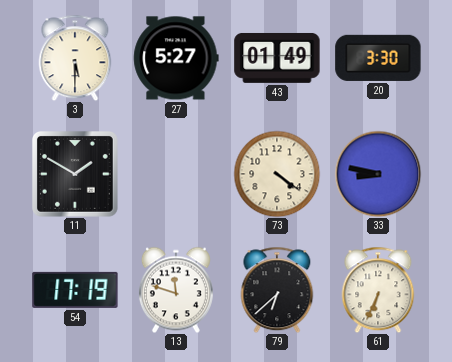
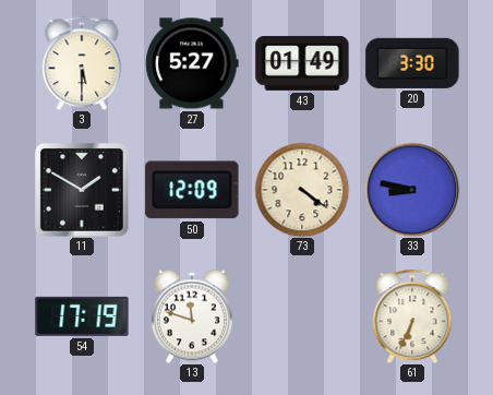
50: none -> 12:09 (192, 190)
79: 6:38 -> none (277, 290)
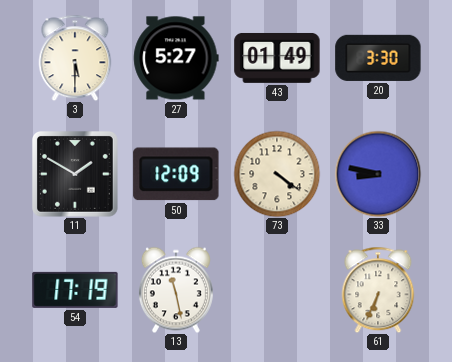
13: 11:48 -> 11:28 (176, 290)
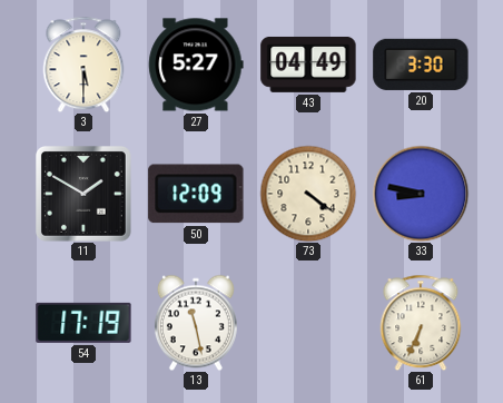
43: 01:49 -> 04:49 (308, 65)
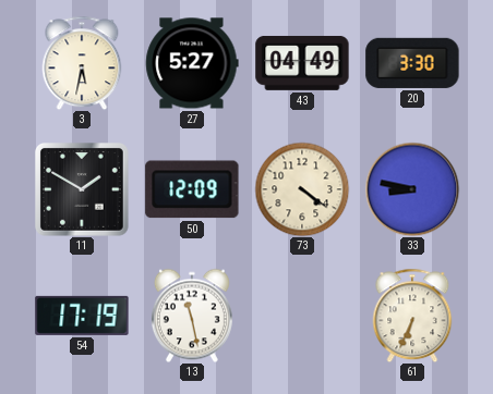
3: 5:30 -> 5:32 (82, 63)
